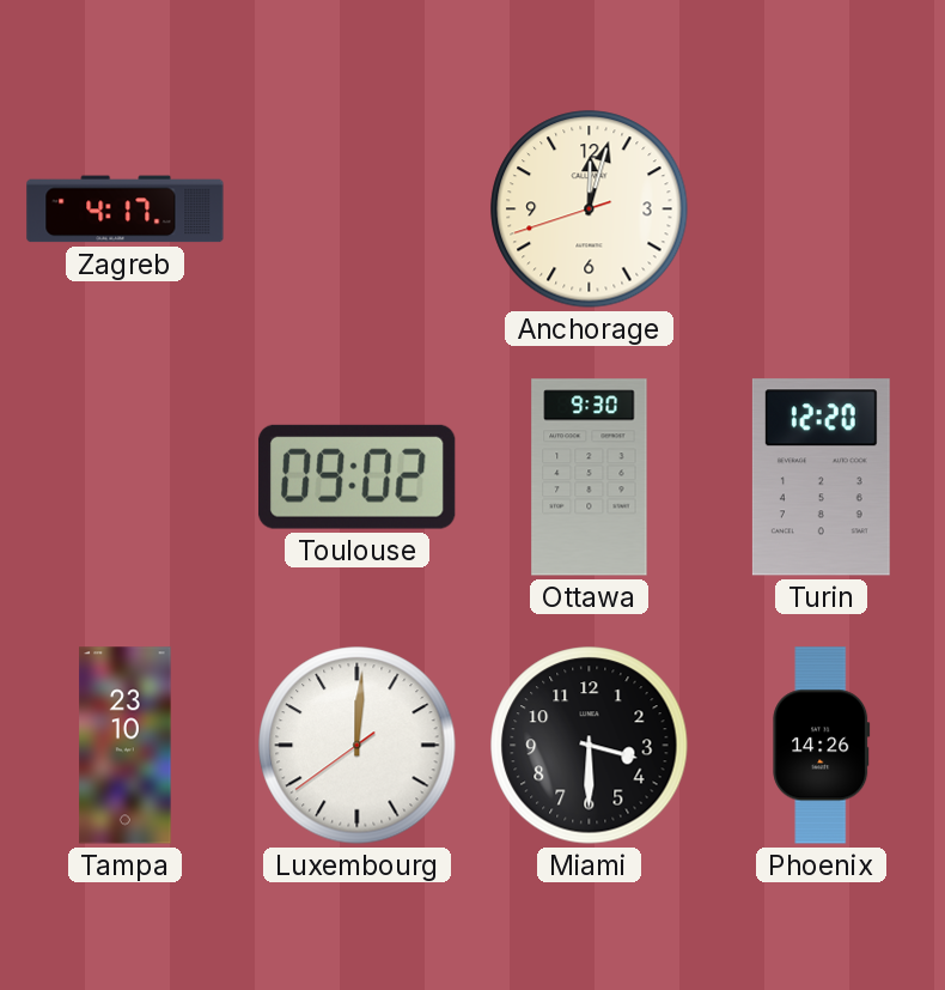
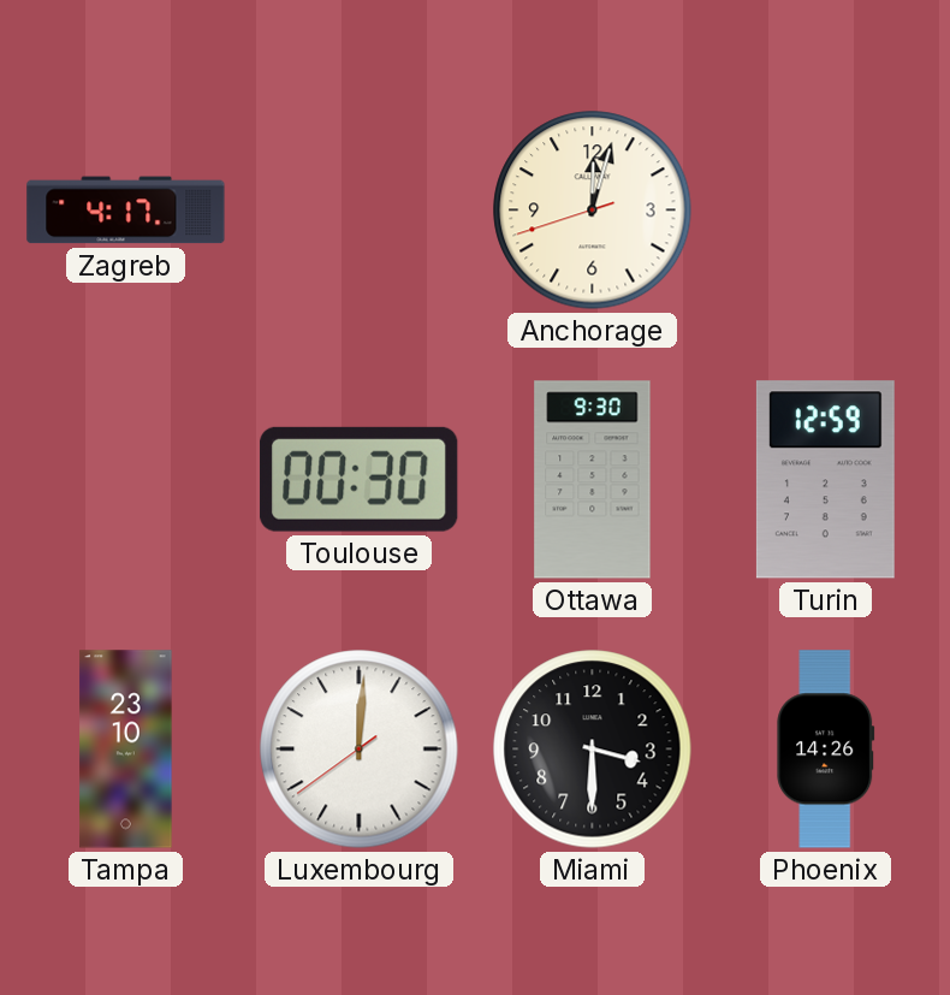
Toulouse: 09:02 -> 00:30 (360, 479)
Turin: 12:20 -> 12:59 (825, 480)
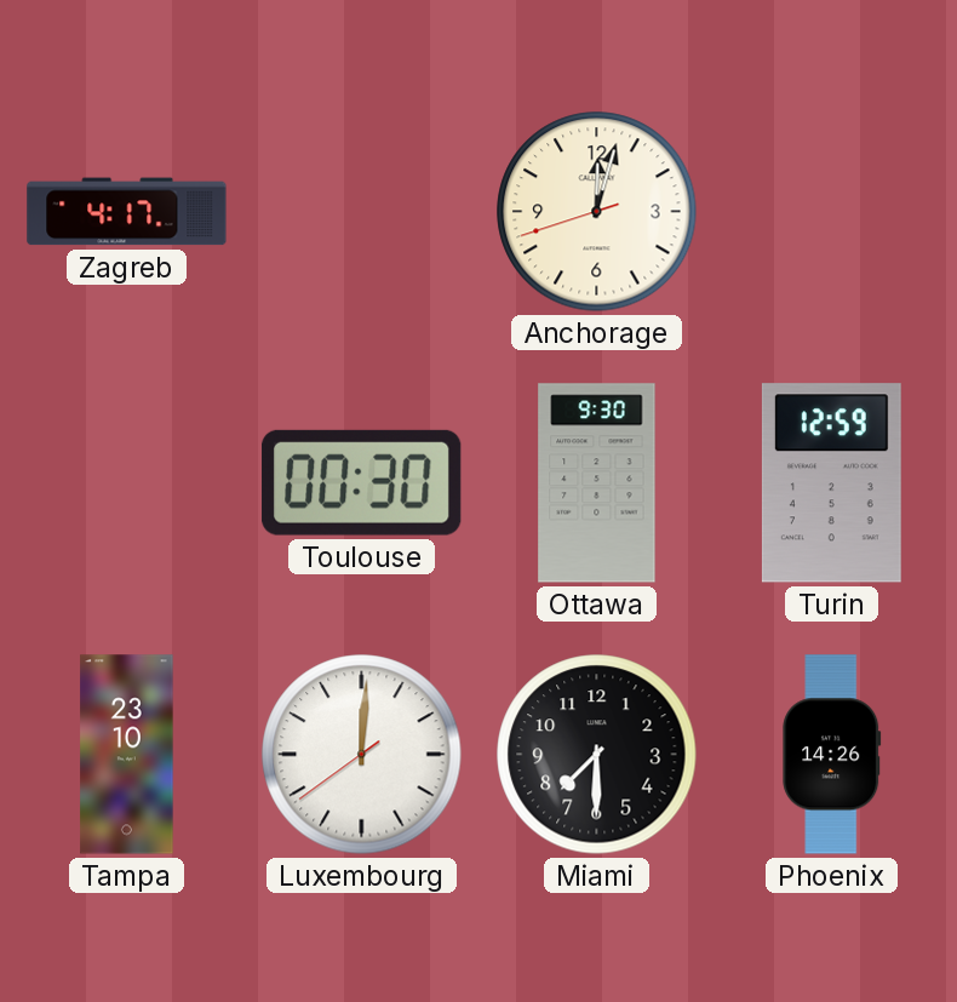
Miami: 3:30 -> 7:30 (597, 755)
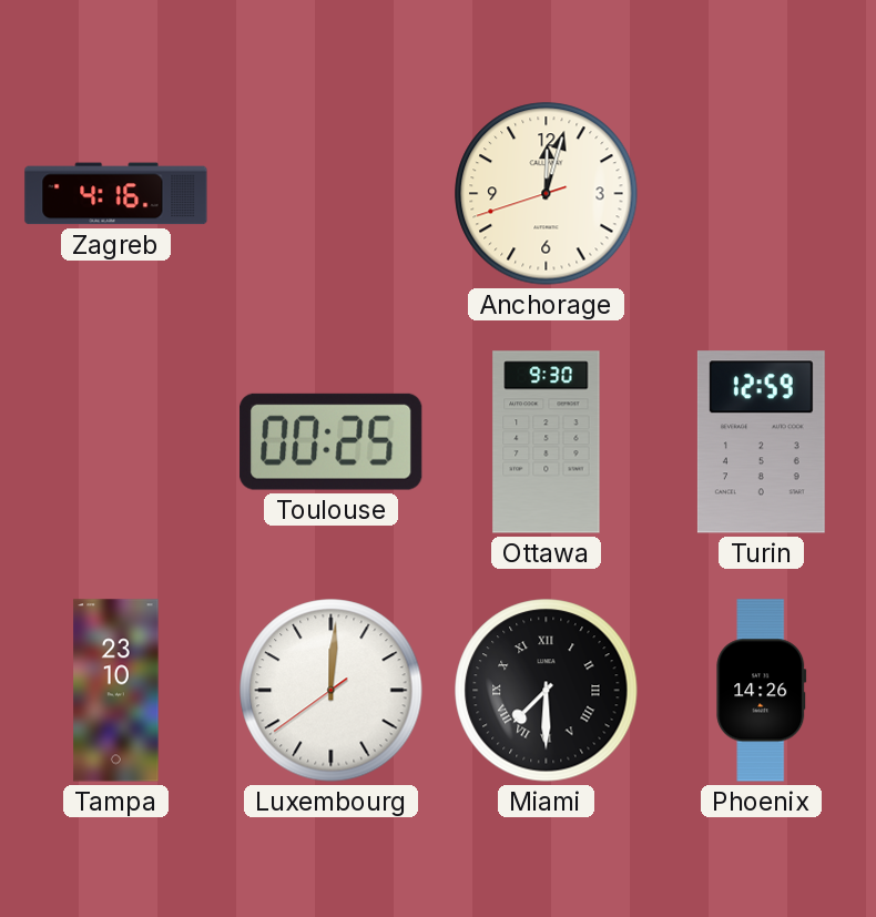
Zagreb: 4:17 -> 4:16 (116, 194)
Toulouse: 00:30 -> 00:25 (332, 441)
Miami numerals: Arabic -> Roman (547, 691)
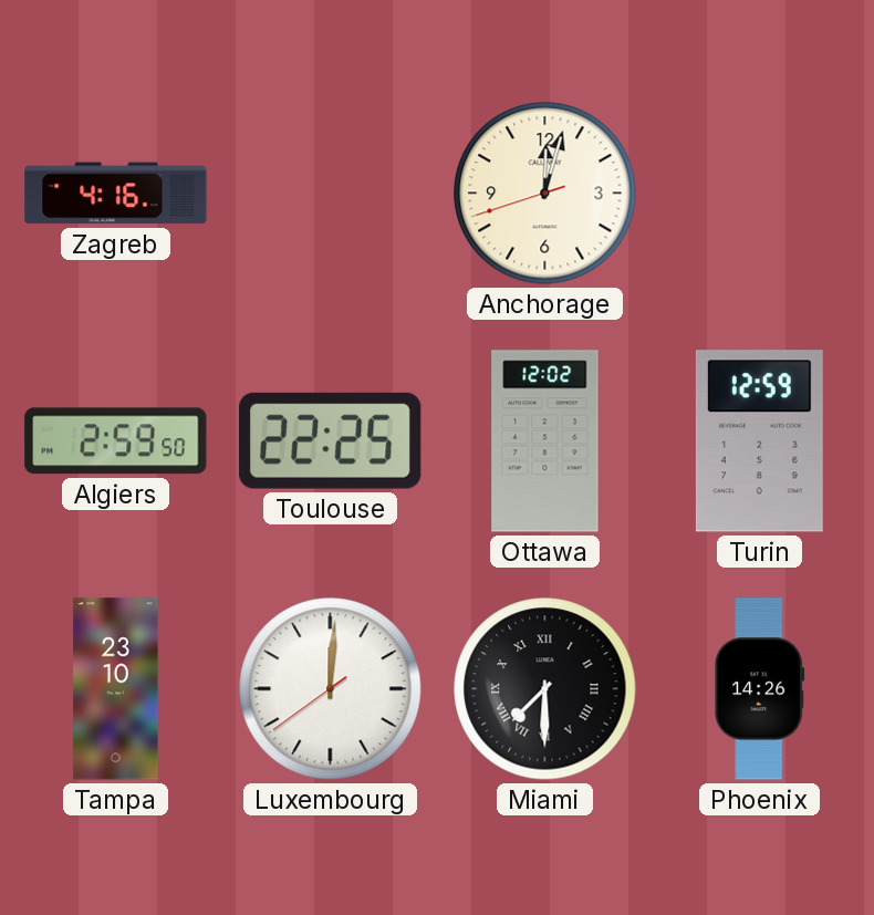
Algiers: none -> 2:59 (116, 441)
Toulouse: 00:25 -> 22:25 (331, 440)
Ottawa: 9:30 -> 12:02 (545, 441)
